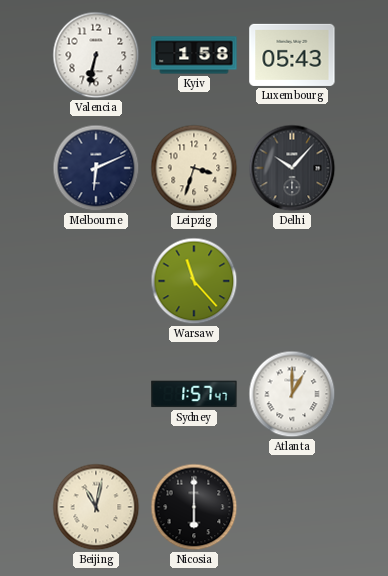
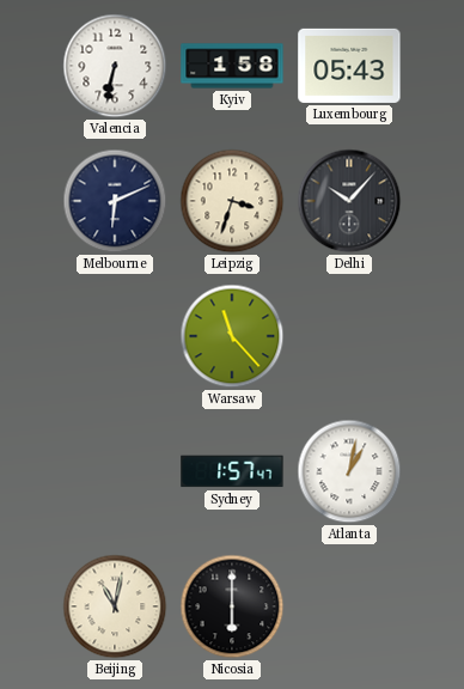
Atlanta: 1:00 -> 1:02 (349, 471)
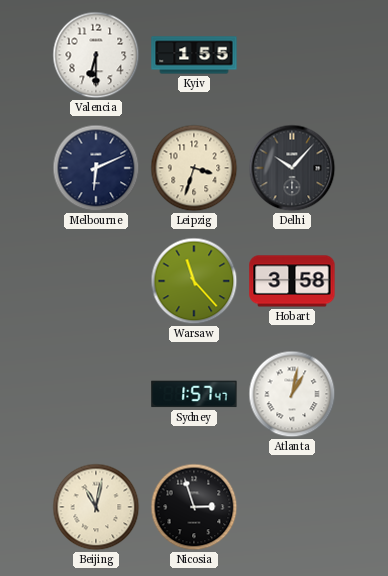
Valencia: 6:32 -> 6:30 (96, 55)
Kyiv: 1:58 -> 1:55 (194, 55)
Luxembourg: 05:43 -> none (349, 66)
Hobart: none -> 3:58 (292, 281)
Nicosia: 6:00 -> 2:57 (194, 507)
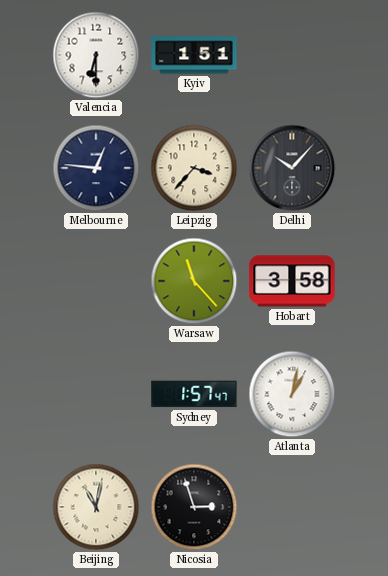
Kyiv: 1:55 -> 1:51 (194, 55)
Melbourne: 6:11 -> 12:46 (96, 168)
Leipzig: 3:33 -> 3:37 (194, 168)
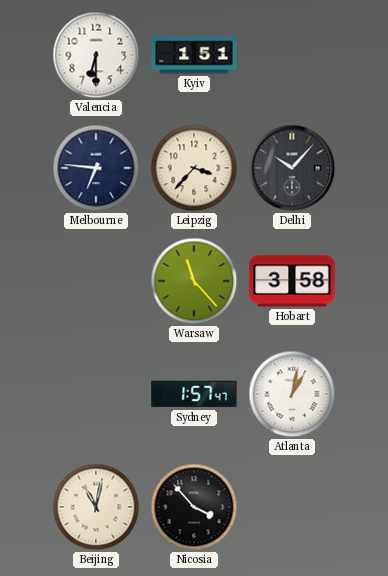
Melbourne: 12:46 -> 6:46 (96, 168)
Nicosia: 2:57 -> 3:53 (194, 507)
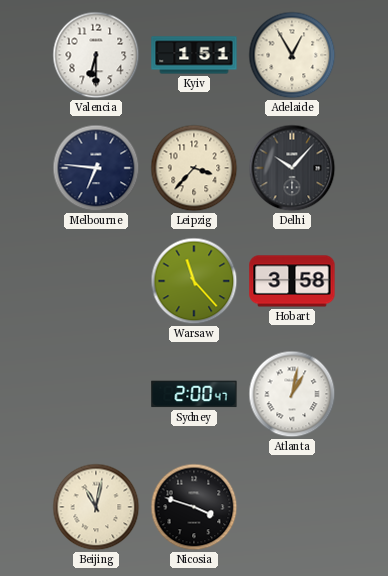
Adelaide: none -> 12:55 (292, 55)
Sydney: 1:57 -> 2:00 (194, 394)
Nicosia: 3:53 -> 3:48 (194, 507)
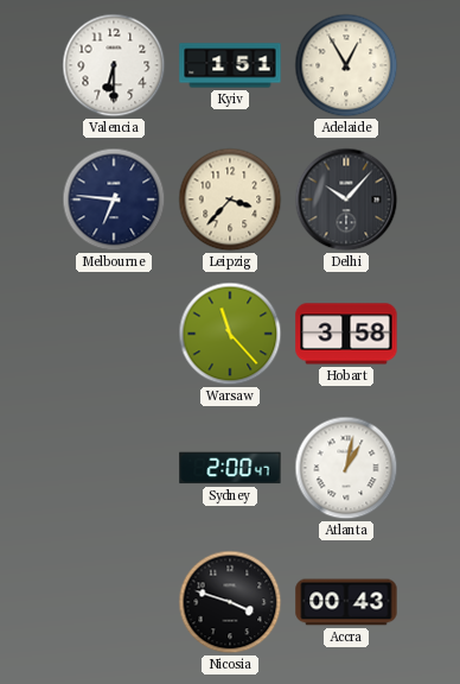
Beijing: 11:02 -> none (96, 507)
Accra: none -> 00:43 (346, 602)
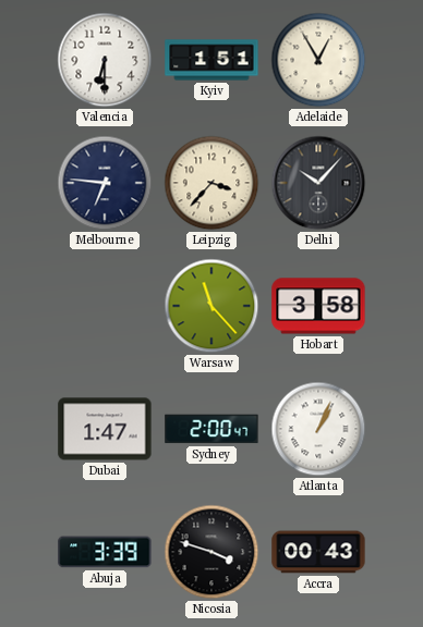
Dubai: none -> 1:47 (105, 429)
Atlanta: 1:02 -> 1:04 (318, 429)
Abuja: none -> 3:39 (105, 552)
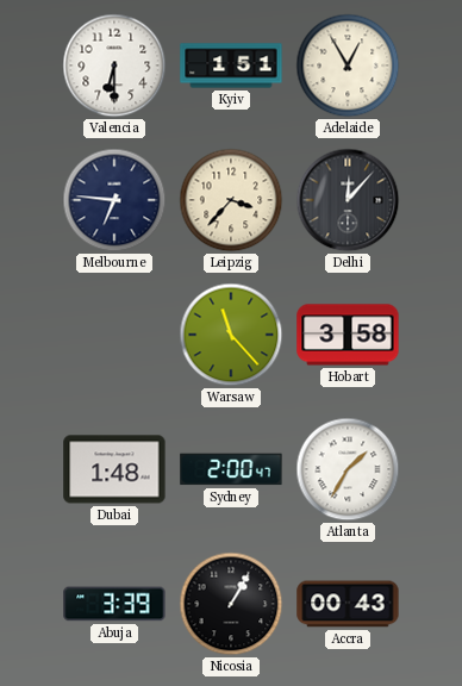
Delhi: 10:07 -> 12:07 (348, 200)
Dubai: 1:47 -> 1:48 (114, 469)
Atlanta: 1:04 -> 1:35 (348, 469)
Nicosia: 3:48 -> 1:05 (231, 604)
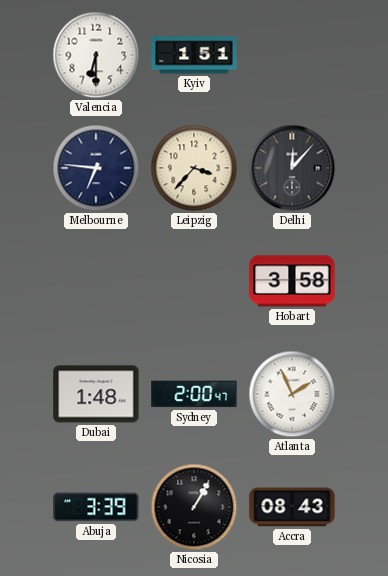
Adelaide: 12:55 -> none (348, 66)
Warsaw: 11:23 -> none (231, 335)
Atlanta: 1:35 -> 1:56 (292, 394)
Accra: 00:43 -> 08:43 (292, 507)
